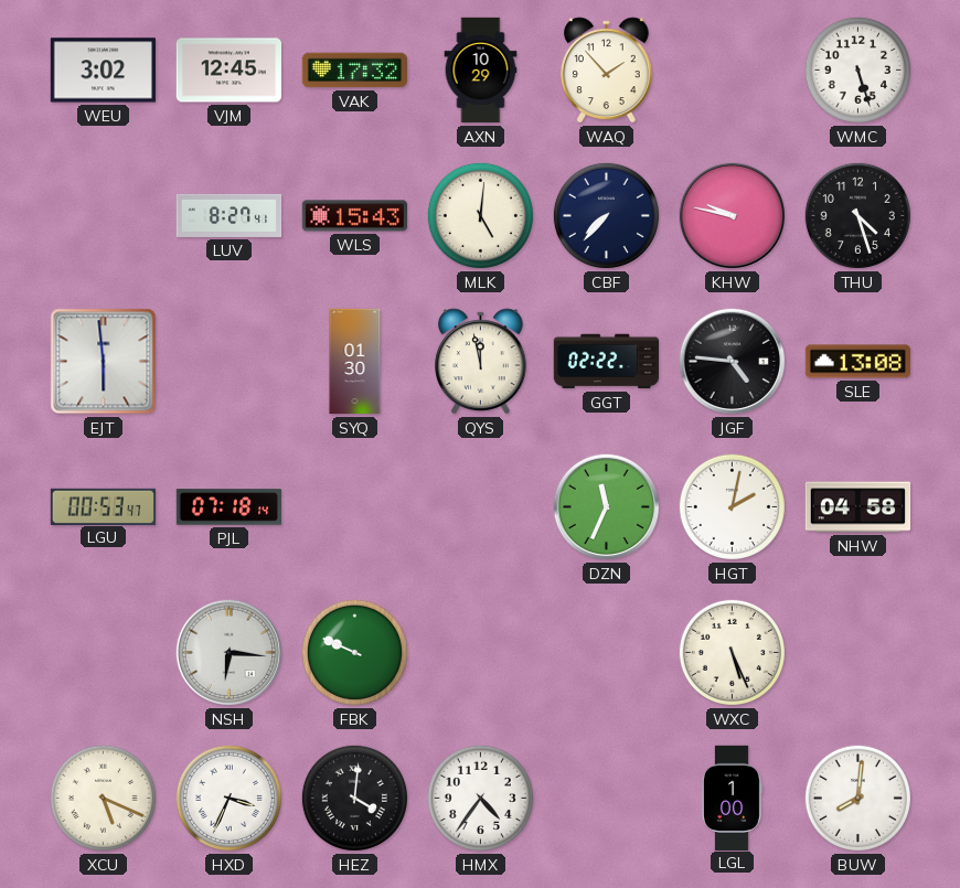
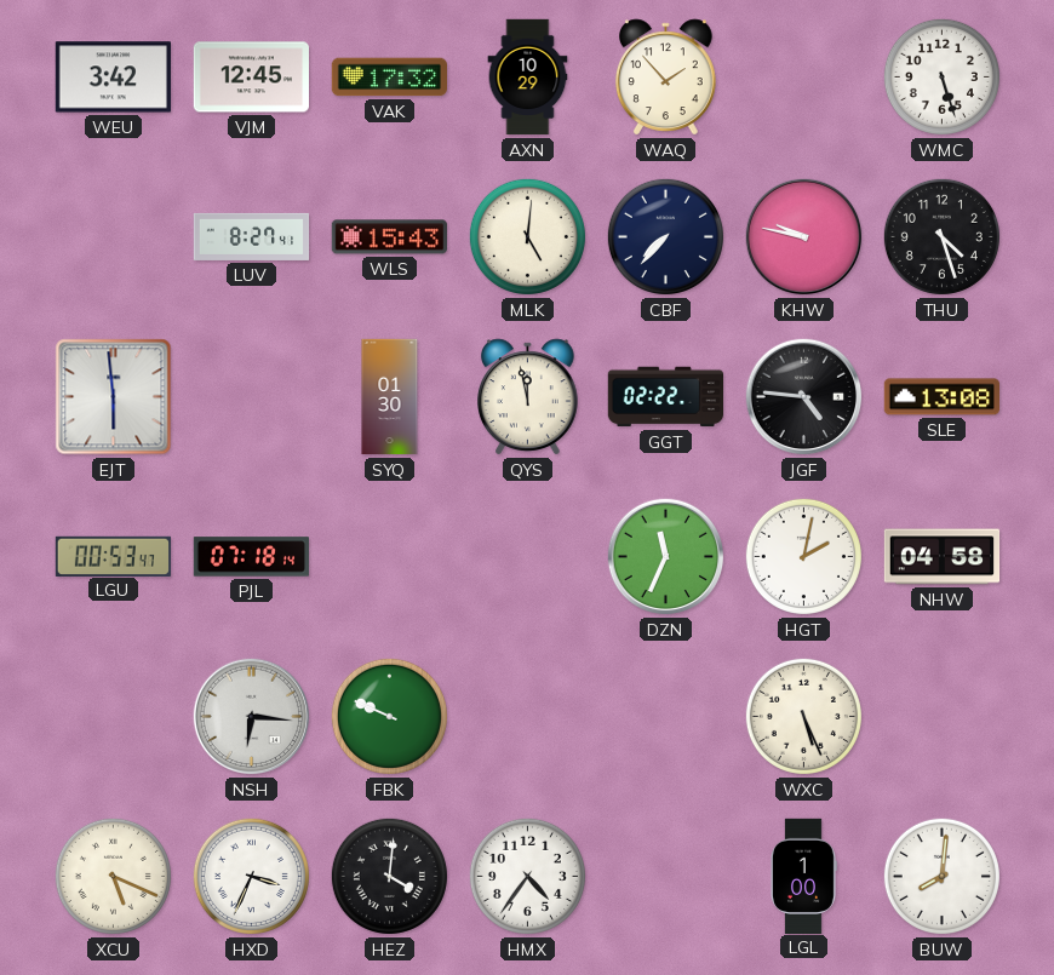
WEU: 3:02 -> 3:42 (113, 78)
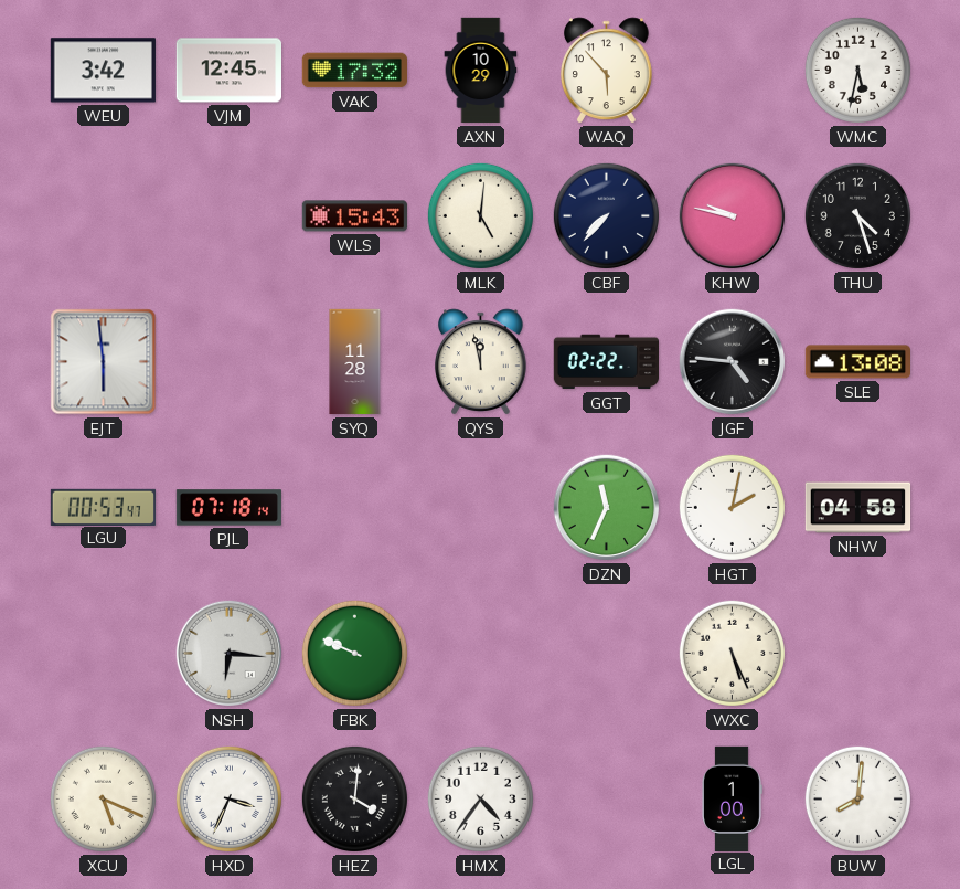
WAQ: 1:53 -> 5:53 (607, 71)
WMC: 5:27 -> 5:32 (857, 70)
LUV: 8:27 -> none (252, 236)
SYQ: 01:30 -> 11:28 (355, 362)
